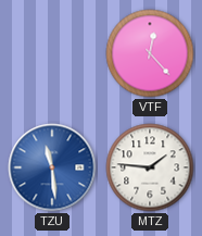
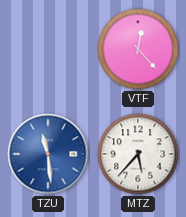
MTZ: 1:46 -> 5:37 (138, 154)
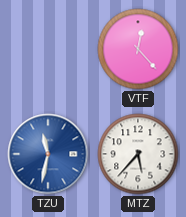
TZU: 11:29 -> 11:32 (48, 154)
